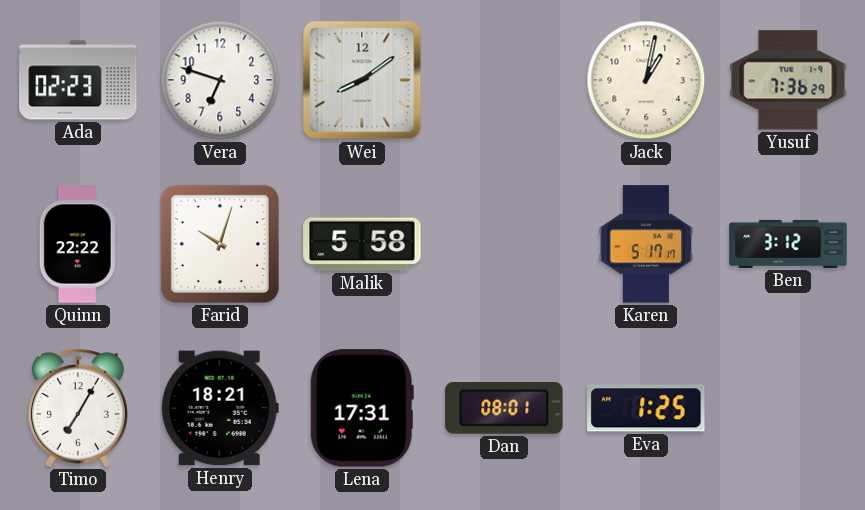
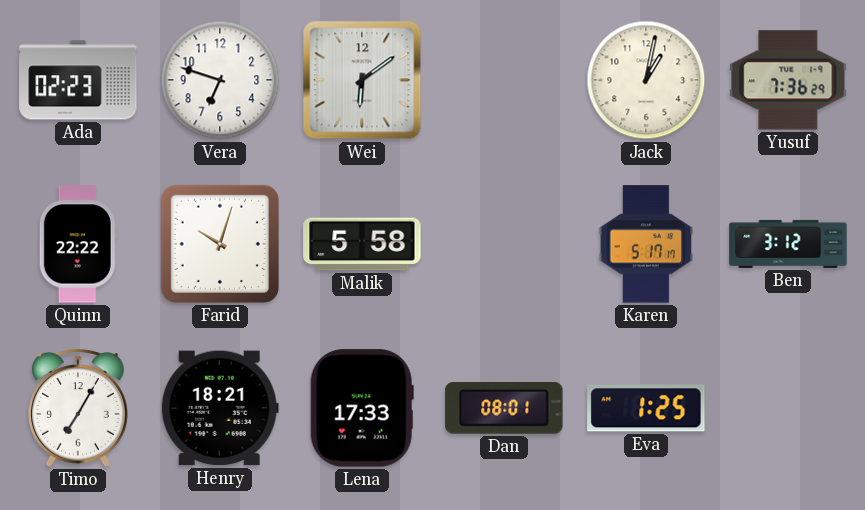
Wei: 8:09 -> 6:09 (362, 80)
Lena: 17:31 -> 17:33 (362, 408)
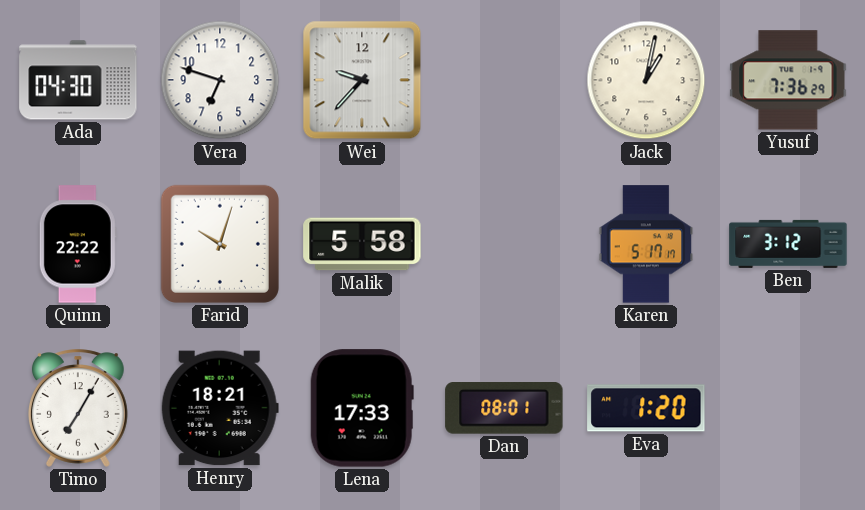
Ada: 02:23 -> 04:30 (78, 80)
Wei: 6:09 -> 9:37 (362, 80)
Eva: 1:25 -> 1:20 (646, 408)
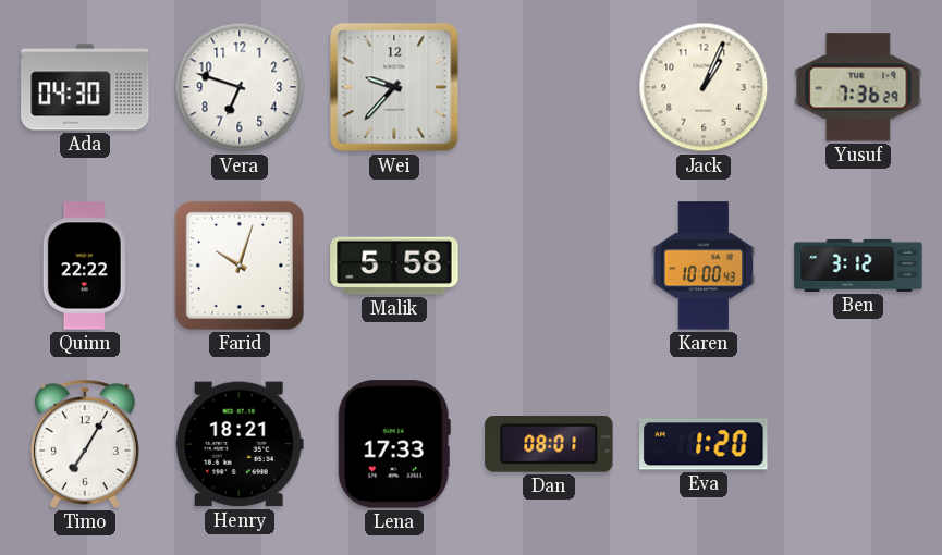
Jack: 1:02 -> 1:04 (704, 87)
Karen: 5:17 -> 10:00 (704, 266)
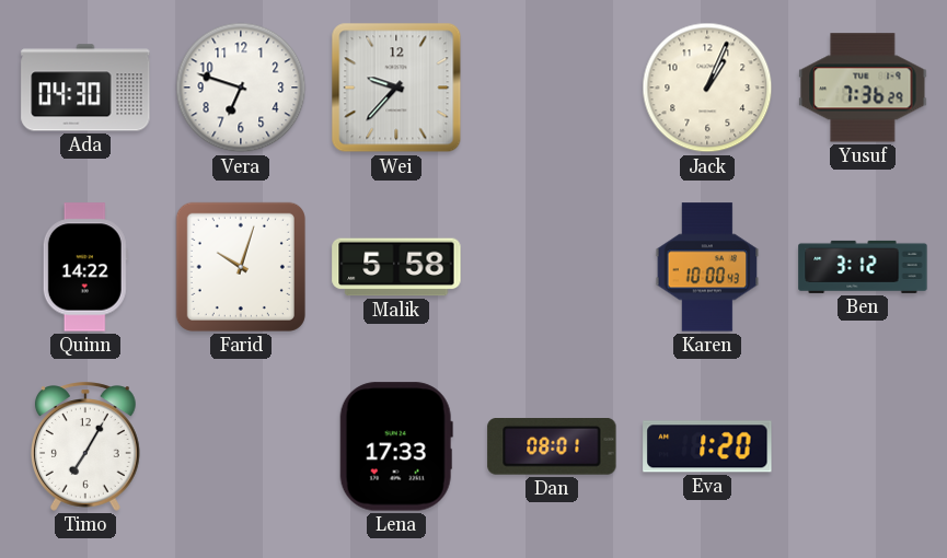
Quinn: 22:22 -> 14:22 (85, 267)
Henry: 18:21 -> none (240, 444)
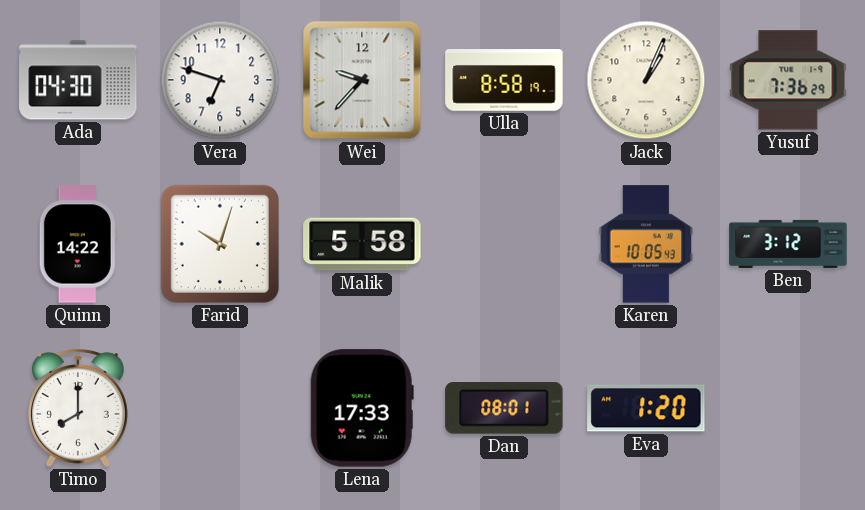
Ulla: none -> 8:58 (504, 80)
Karen: 10:00 -> 10:05 (646, 244)
Timo: 7:05 -> 8:00 (78, 408)
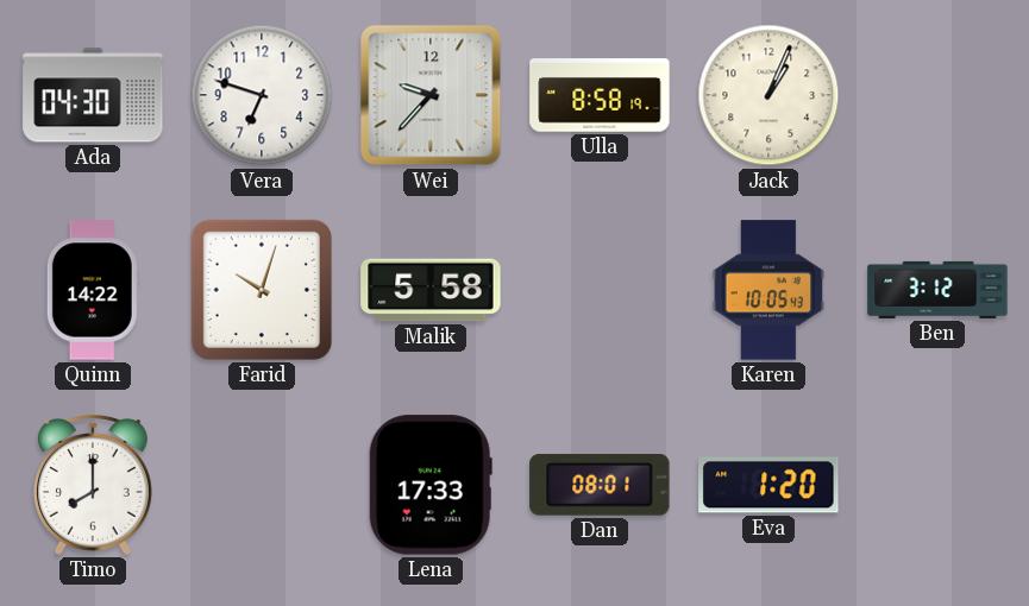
Yusuf: 7:36 -> none (788, 80)
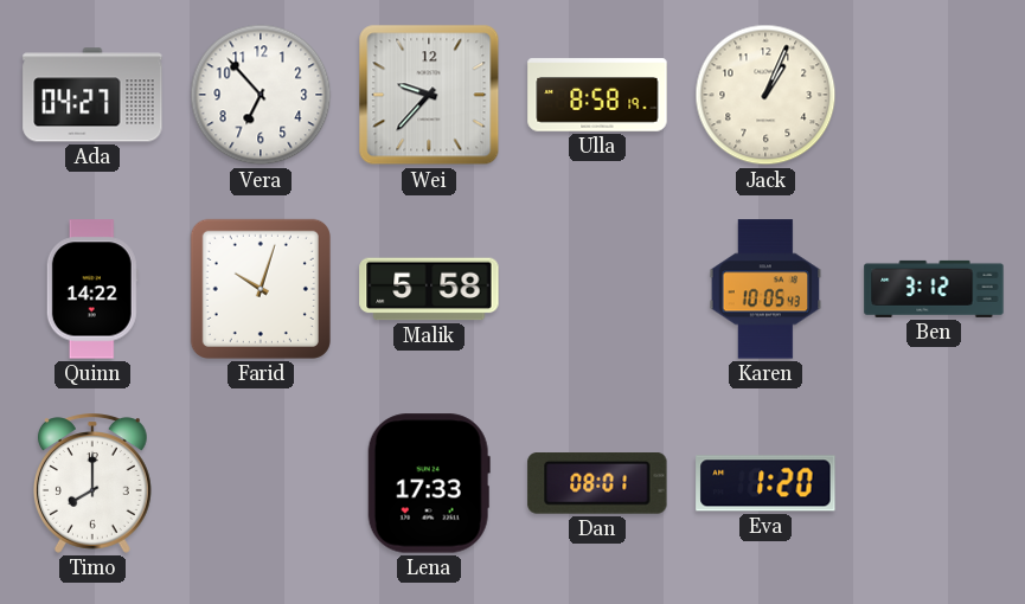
Ada: 04:30 -> 04:27 (92, 95)
Vera: 6:48 -> 6:53 (261, 95)
